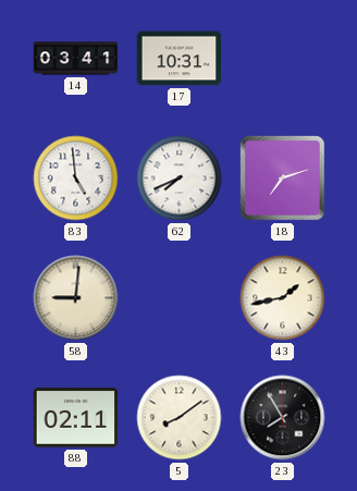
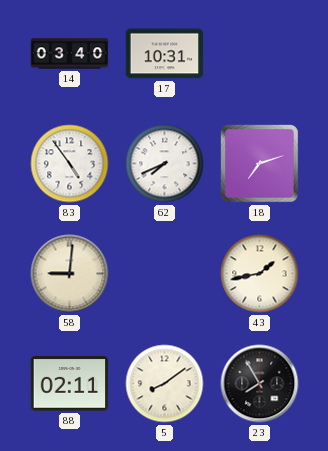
14: 03:41 -> 03:40 (70, 54)
83: 4:59 -> 4:54 (70, 164)
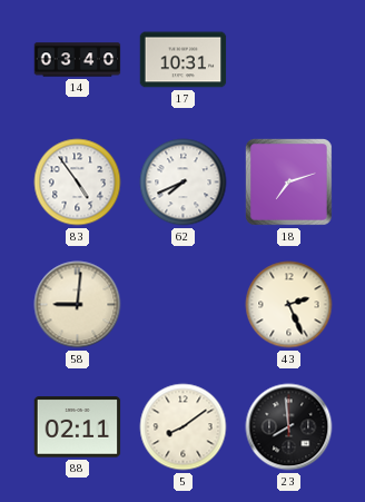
43: 1:43 -> 2:26 (289, 305)
23: 7:55 -> 7:59 (289, 427)
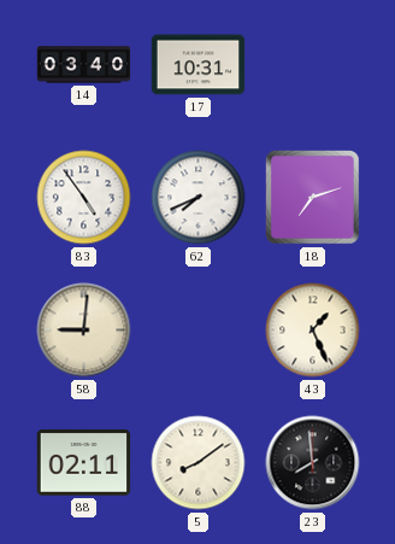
43: 2:26 -> 1:26 (313, 331)
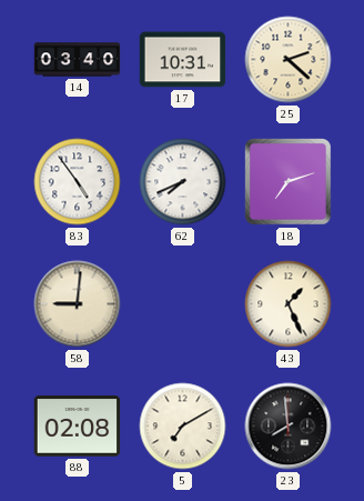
25: none -> 2:22 (289, 60)
88: 02:11 -> 02:08 (78, 427)
5: 8:09 -> 7:10 (183, 427)
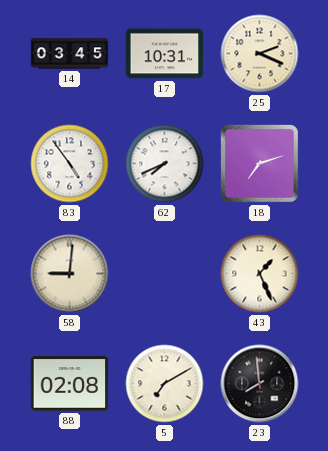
14: 03:40 -> 03:45 (70, 54)
25: 2:22 -> 2:19 (260, 54)
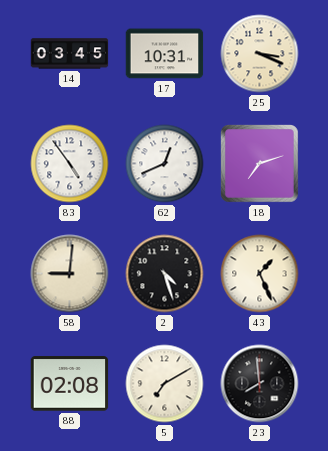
25: 2:19 -> 3:19 (260, 54)
62: 7:41 -> 12:41 (165, 164)
2: none -> 4:27 (165, 274)
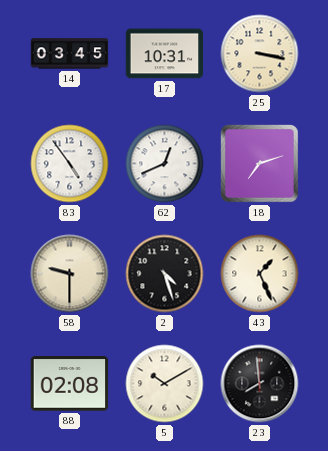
25: 3:19 -> 3:17 (260, 54)
58: 9:01 -> 9:30 (70, 274)
5: 7:10 -> 10:10 (165, 384)
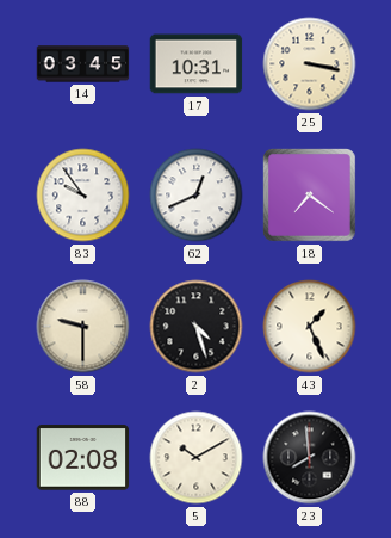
83: 4:54 -> 9:54 (83, 196)
18: 7:12 -> 7:21 (310, 196)
